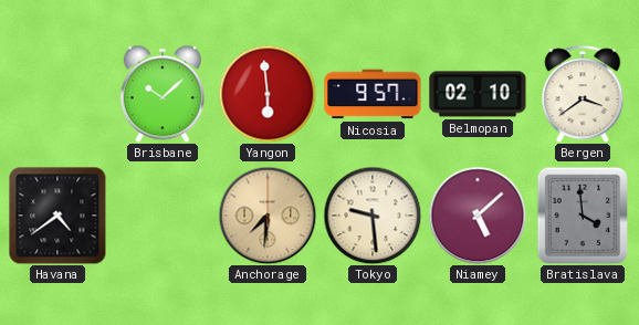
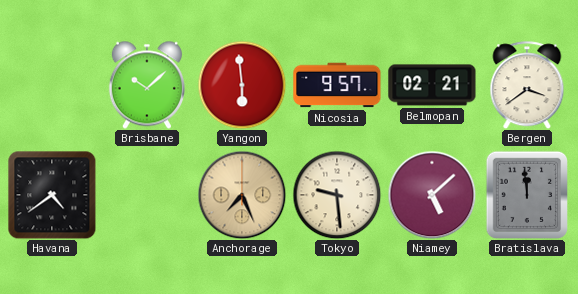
Belmopan: 02:10 -> 02:21 (432, 85)
Anchorage: 7:31 -> 7:26 (242, 195)
Bratislava: 3:59 -> 11:59 (526, 194)
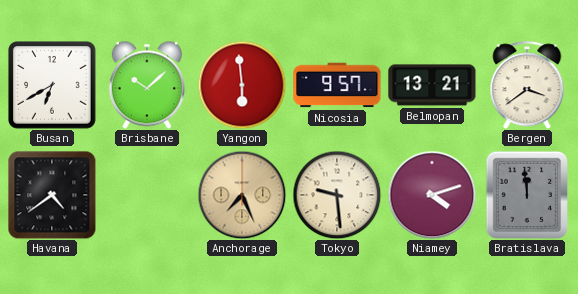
Busan: none -> 6:40 (52, 85)
Belmopan: 02:21 -> 13:21 (432, 85)
Niamey: 5:08 -> 4:12 (432, 195)
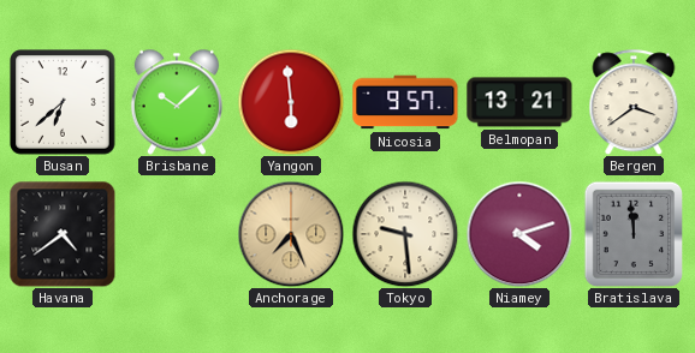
Busan: 6:40 -> 6:38 (63, 102)
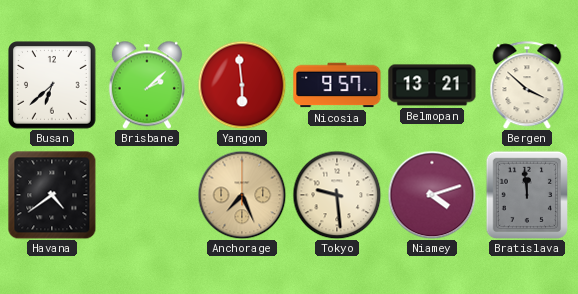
Brisbane: 10:08 -> 2:08 (147, 85)
Bergen: 3:39 -> 3:52 (527, 85)
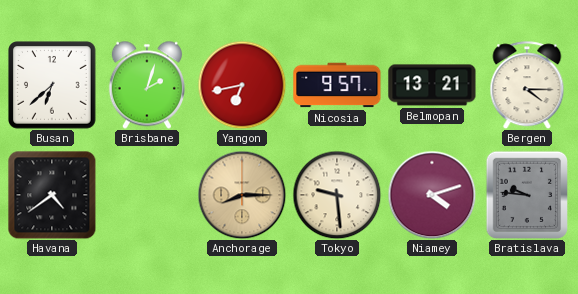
Brisbane: 2:08 -> 2:03 (147, 85)
Yangon: 5:59 -> 6:43 (242, 85)
Bergen: 3:52 -> 4:15 (527, 85)
Anchorage: 7:26 -> 8:15 (242, 195)
Bratislava: 11:59 -> 9:46 (526, 194)
